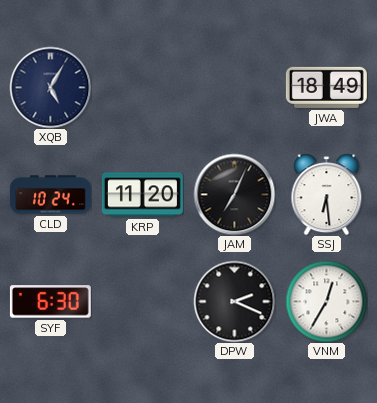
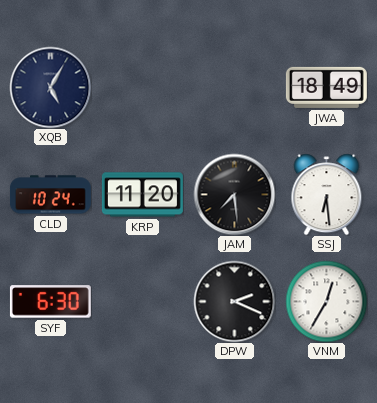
JAM: 7:04 -> 7:29 (234, 194)
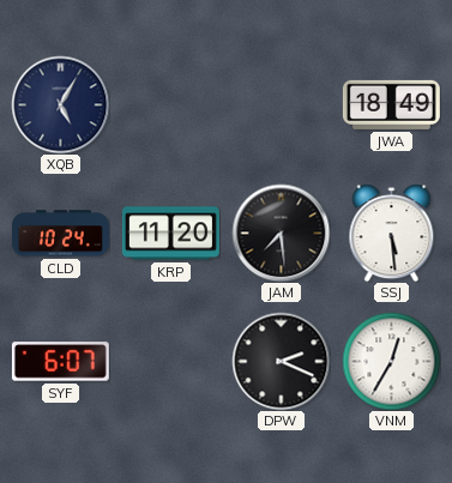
SSJ: 6:29 -> 5:29 (392, 233)
SYF: 6:30 -> 6:07 (60, 362)
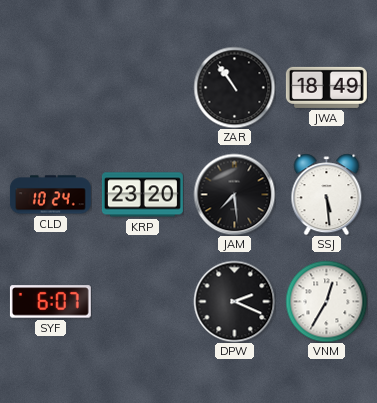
XQB: 5:05 -> none (60, 104)
ZAR: none -> 10:54 (234, 87)
KRP: 11:20 -> 23:20 (142, 195)
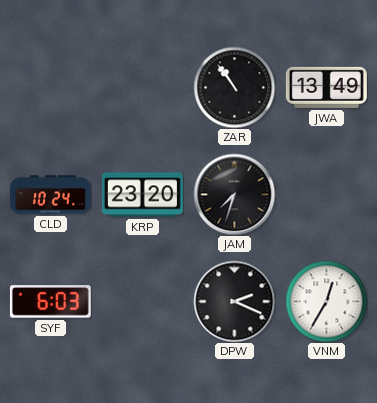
JWA: 18:49 -> 13:49 (326, 87)
JAM: 7:29 -> 7:33 (234, 194)
SSJ: 5:29 -> none (327, 194)
SYF: 6:07 -> 6:03 (50, 302)
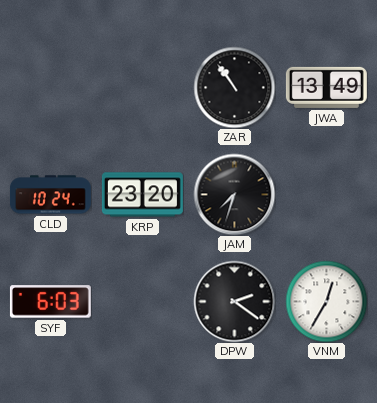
DPW: 2:19 -> 2:21 (234, 301)
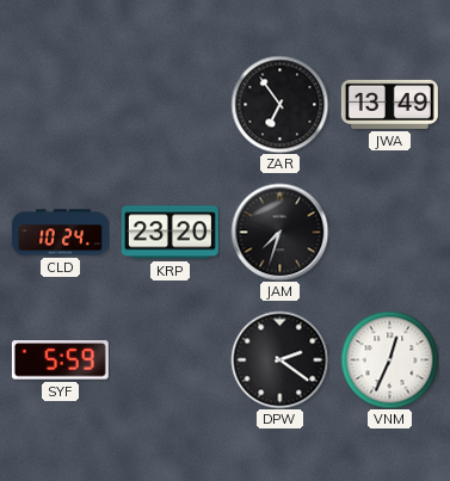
ZAR: 10:54 -> 6:54 (279, 104)
SYF: 6:03 -> 5:59 (60, 360)
VNM: 12:35 -> 12:34 (389, 359)
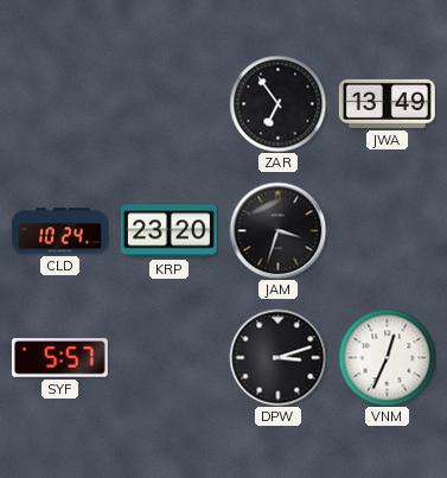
JAM: 7:33 -> 3:33 (277, 230)
SYF: 5:59 -> 5:57 (59, 358)
DPW: 2:21 -> 3:12 (277, 357)
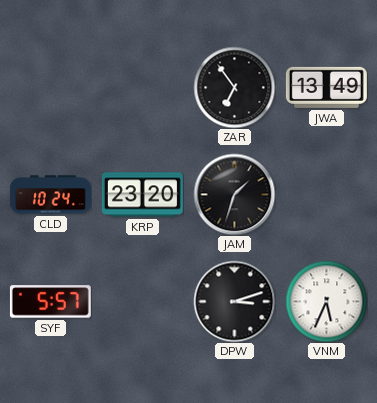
JAM: 3:33 -> 1:33 (234, 194)
VNM: 12:34 -> 5:34 (326, 301)
